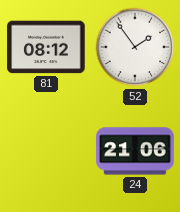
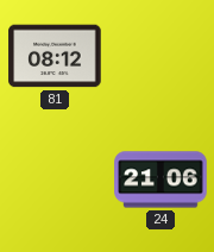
52: 1:54 -> none (135, 47)
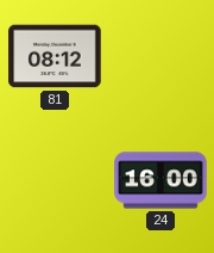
24: 21:06 -> 16:00 (160, 180)
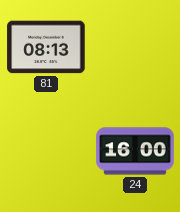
81: 08:12 -> 08:13 (46, 47)
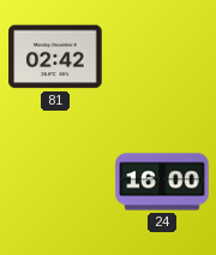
81: 08:13 -> 02:42 (55, 57)
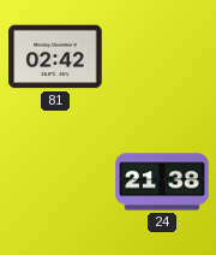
24: 16:00 -> 21:38 (162, 182)
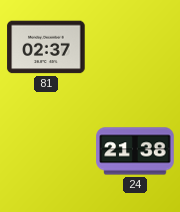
81: 02:42 -> 02:37 (46, 47)
